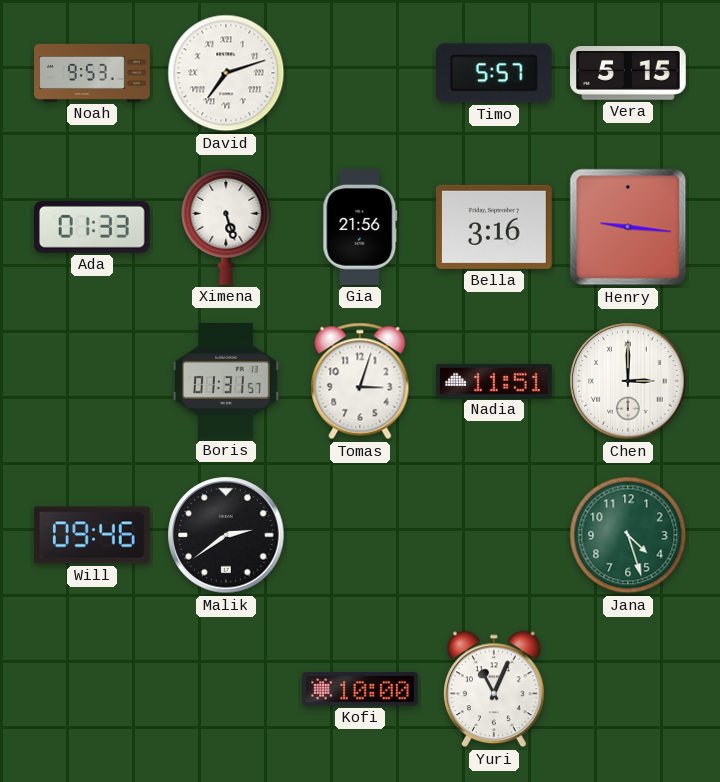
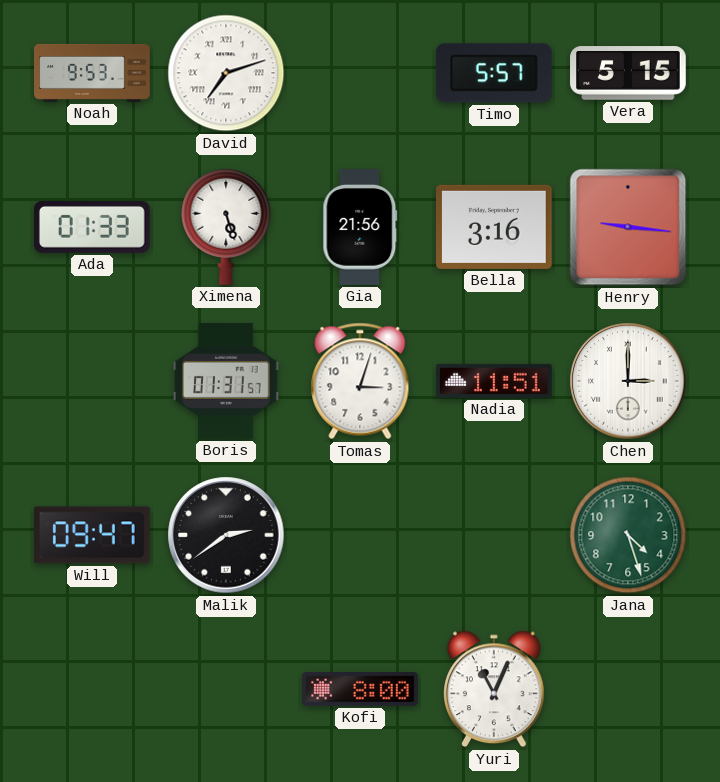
Will: 09:46 -> 09:47 (93, 535)
Kofi: 10:00 -> 8:00 (361, 690)
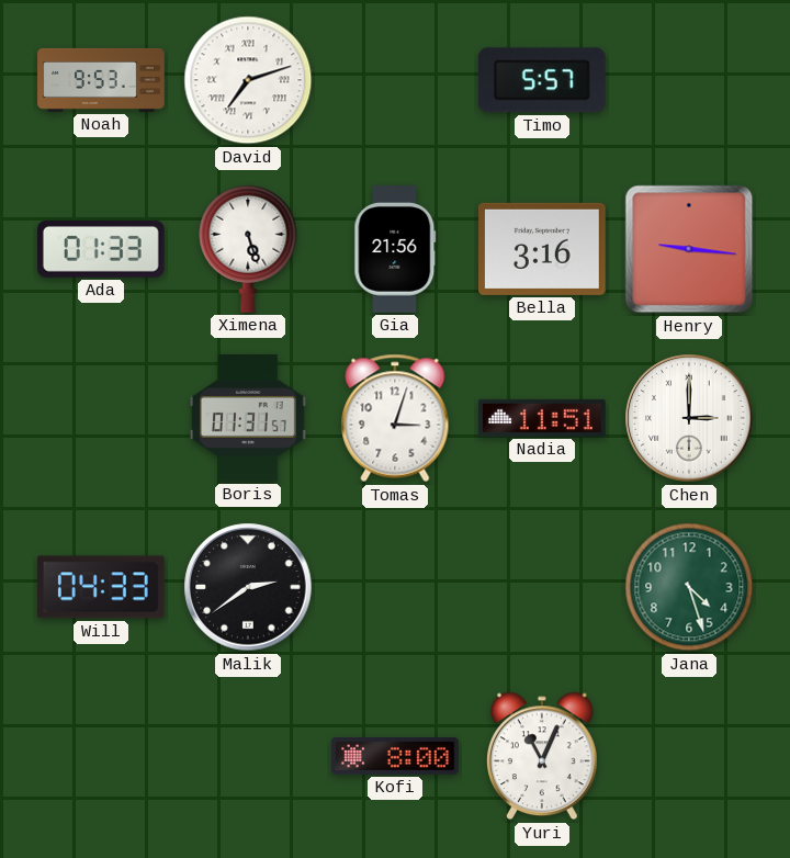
Vera: 5:15 -> none (628, 73)
Will: 09:47 -> 04:33 (102, 587)
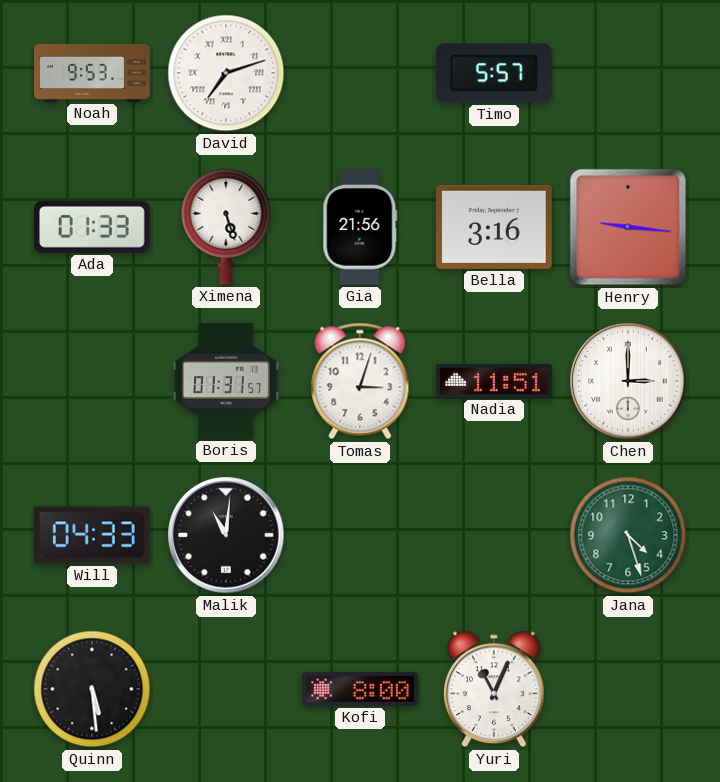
Malik: 2:39 -> 11:01 (226, 535)
Quinn: none -> 5:29 (92, 689)
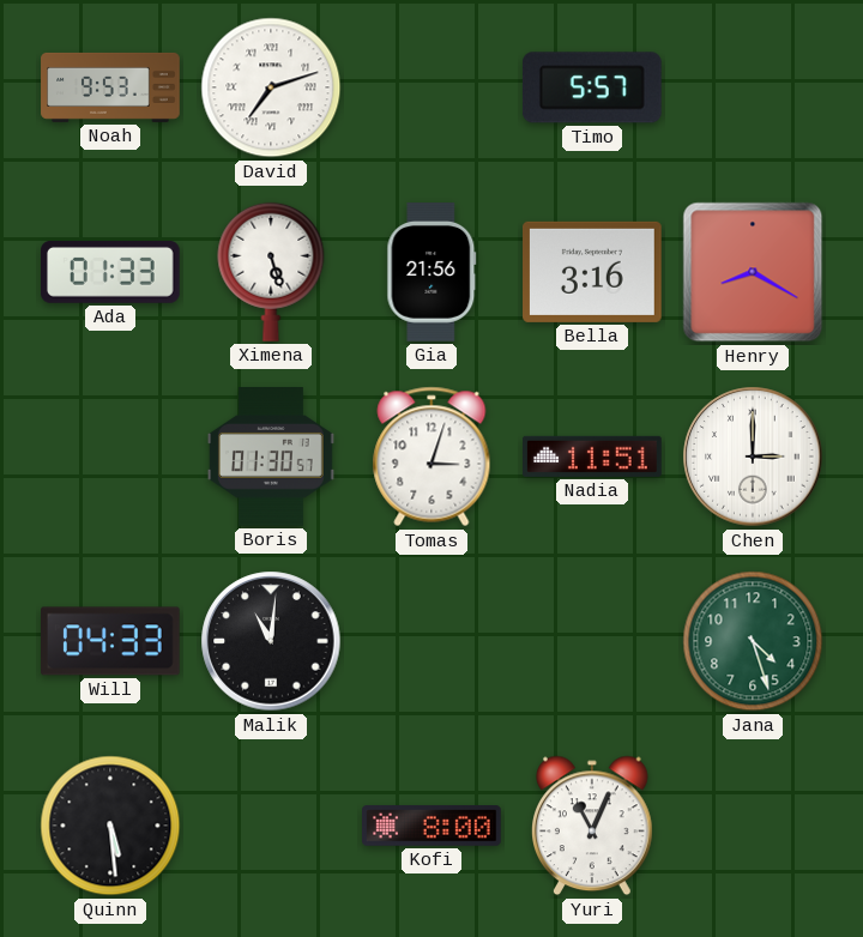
Henry: 9:16 -> 8:20 (753, 272)
Boris: 01:31 -> 01:30 (271, 457)
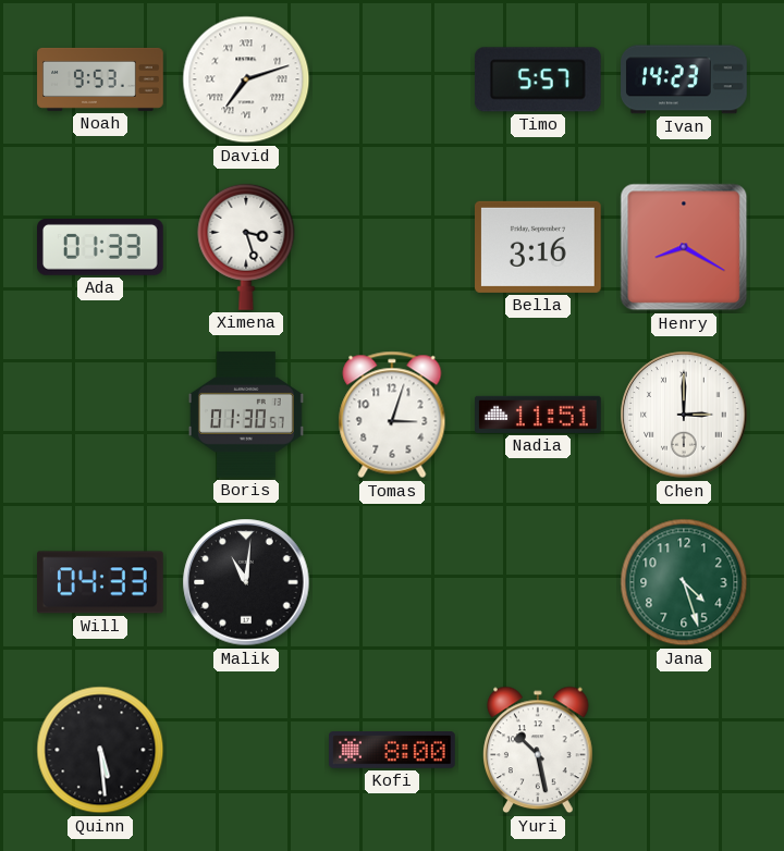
Ivan: none -> 14:23 (685, 79)
Ximena: 5:27 -> 3:27 (246, 247)
Gia: 21:56 -> none (431, 272)
Yuri: 11:04 -> 10:28 (539, 750)
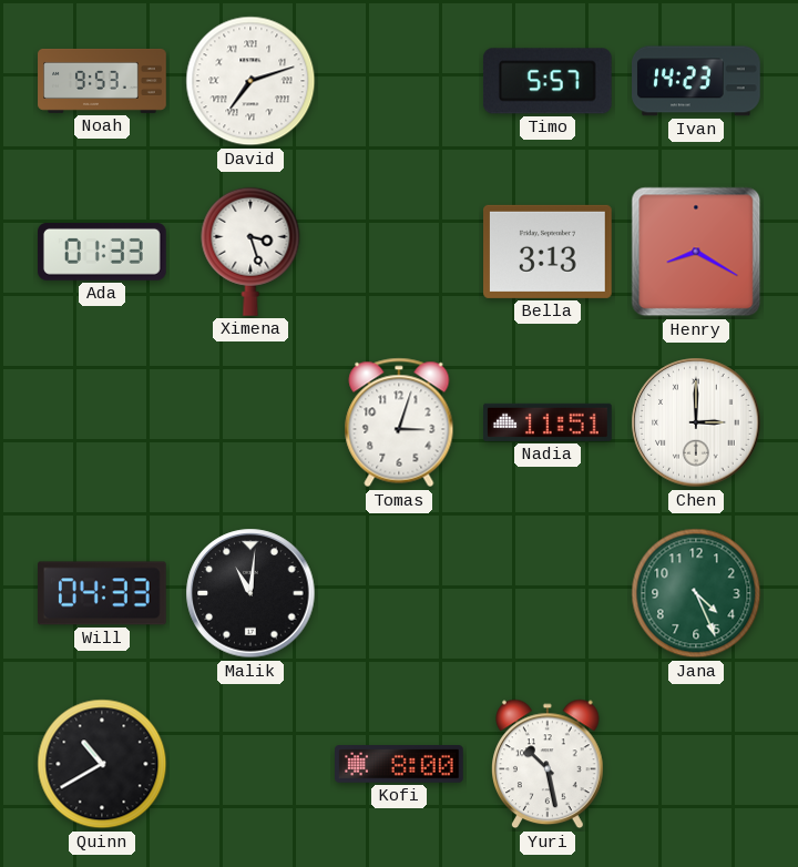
Bella: 3:16 -> 3:13 (549, 252)
Boris: 01:30 -> none (246, 415)
Jana: 4:27 -> 4:26 (696, 593)
Quinn: 5:29 -> 10:40 (102, 764)
